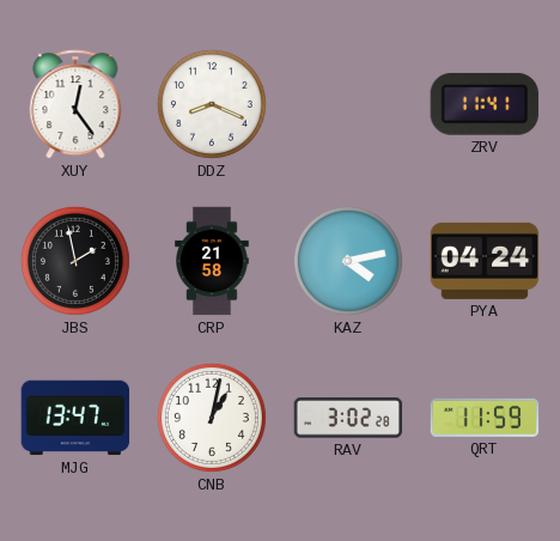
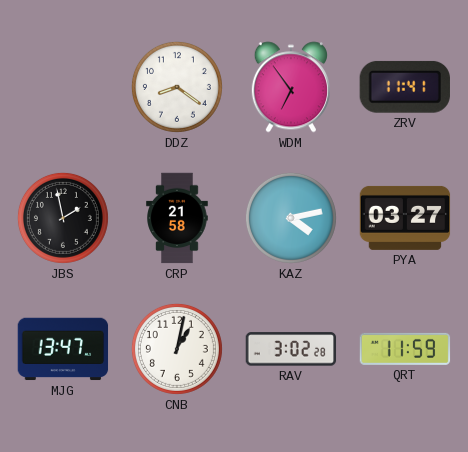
XUY: 12:24 -> none (75, 104)
DDZ: 8:19 -> 8:21 (177, 87)
WDM: none -> 6:54 (291, 87)
PYA: 04:24 -> 03:27 (405, 218)
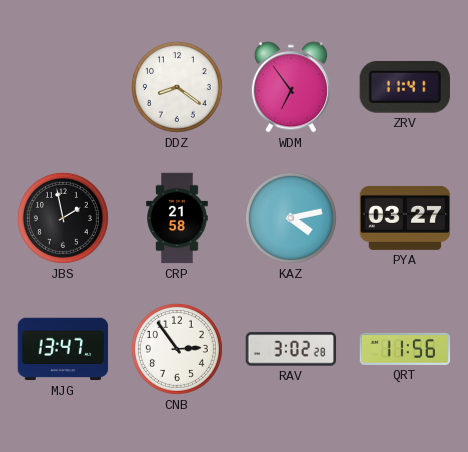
CNB: 1:02 -> 2:54 (177, 349)
QRT: 11:59 -> 11:56 (405, 349)
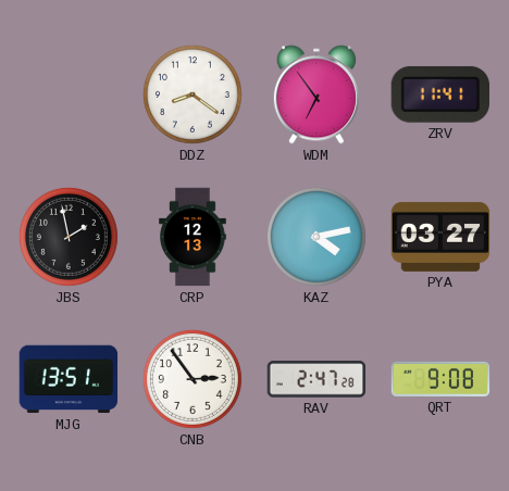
CRP: 21:58 -> 12:13 (193, 237)
MJG: 13:47 -> 13:51 (69, 379)
RAV: 3:02 -> 2:47 (316, 379)
QRT: 11:56 -> 9:08 (440, 379)
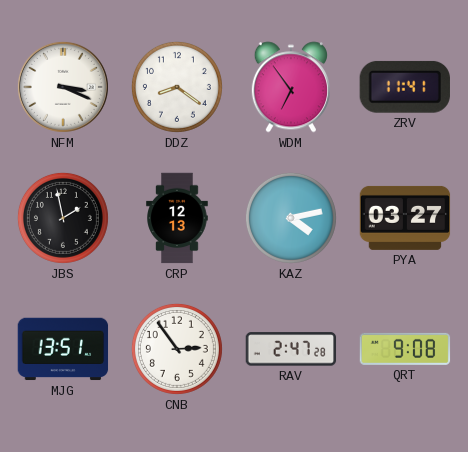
NFM: none -> 3:19 (63, 87)
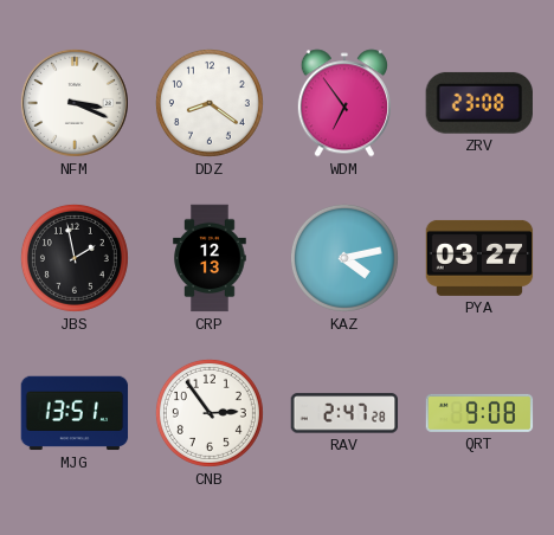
ZRV: 11:41 -> 23:08 (479, 103)
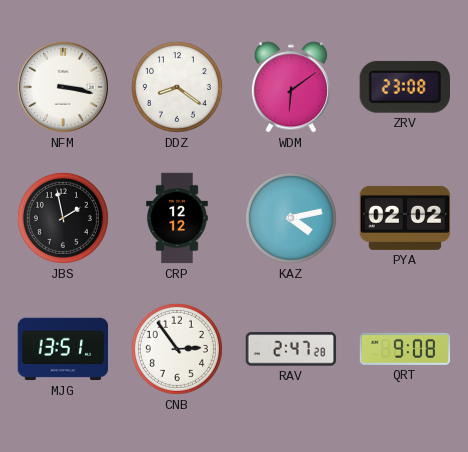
NFM: 3:19 -> 3:17 (63, 87)
WDM: 6:54 -> 6:09 (291, 87)
CRP: 12:13 -> 12:12 (177, 218)
PYA: 03:27 -> 02:02 (405, 218)
